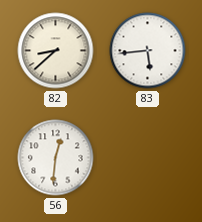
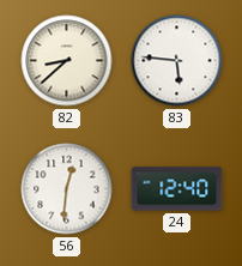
83: 5:44 -> 5:46 (177, 61)
24: none -> 12:40 (177, 189)
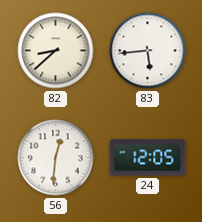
83: 5:46 -> 5:44 (148, 51)
24: 12:40 -> 12:05 (148, 158)
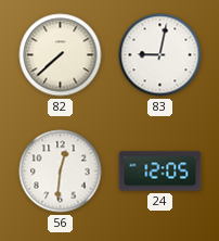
82: 8:38 -> 7:38 (61, 55)
83: 5:44 -> 9:02 (160, 55)
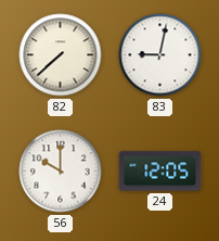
56: 12:31 -> 10:00 (61, 172)
